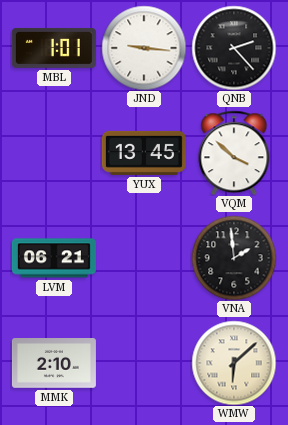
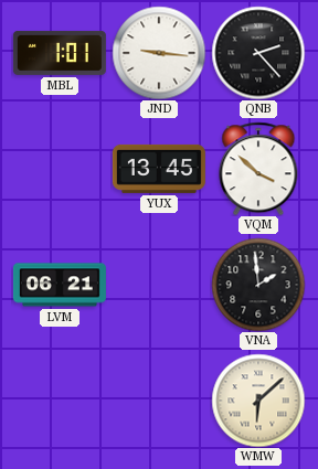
MMK: 2:10 -> none (54, 364)
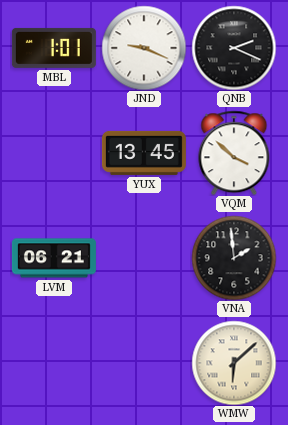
JND: 9:16 -> 9:19 (144, 48)
QNB: 2:23 -> 2:19 (234, 48)
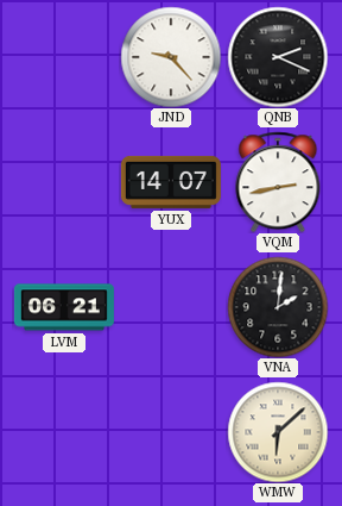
MBL: 1:01 -> none (54, 48)
JND: 9:19 -> 9:23 (171, 57)
YUX: 13:45 -> 14:07 (171, 182)
VQM: 3:52 -> 2:43 (278, 182)
VNA: 1:59 -> 2:01 (278, 307)
